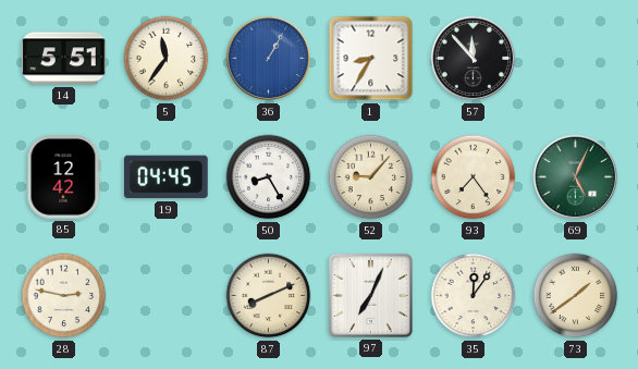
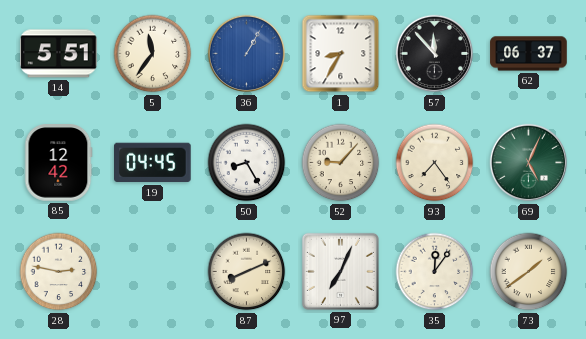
62: none -> 06:37 (529, 54)
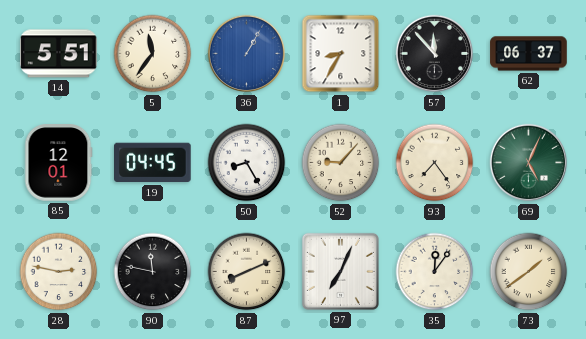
85: 12:42 -> 12:01 (58, 163)
90: none -> 11:47 (153, 272)
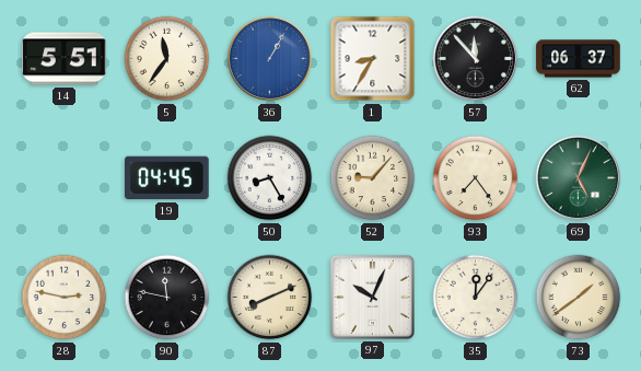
85: 12:01 -> none (58, 163)
97: 7:04 -> 10:04 (372, 297)
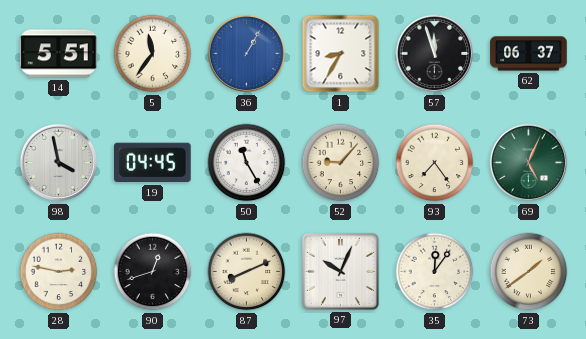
57: 11:53 -> 11:57 (435, 54)
98: none -> 3:58 (59, 163)
50: 8:25 -> 11:25 (247, 163)
90: 11:47 -> 12:42 (153, 272)
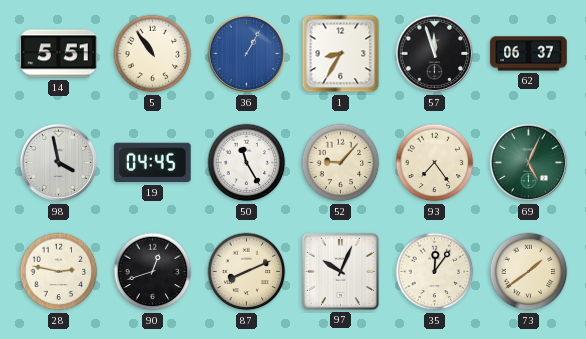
5: 11:36 -> 10:54 (153, 54)
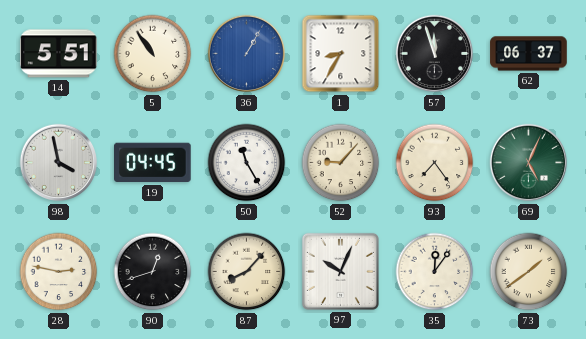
87: 8:11 -> 8:07 (247, 272)
